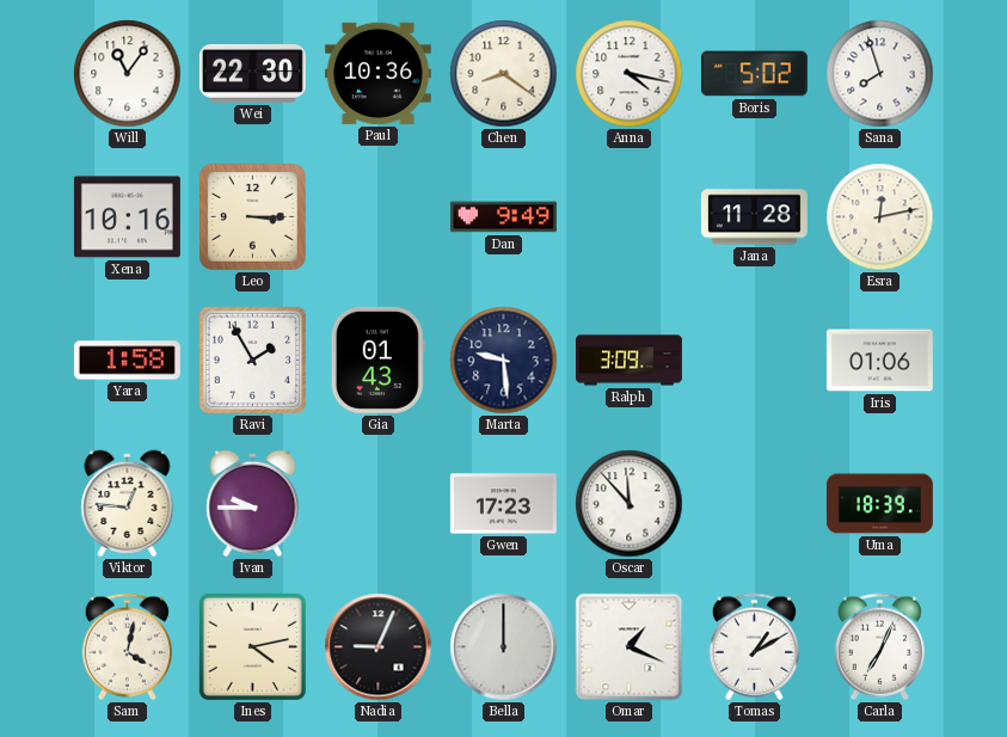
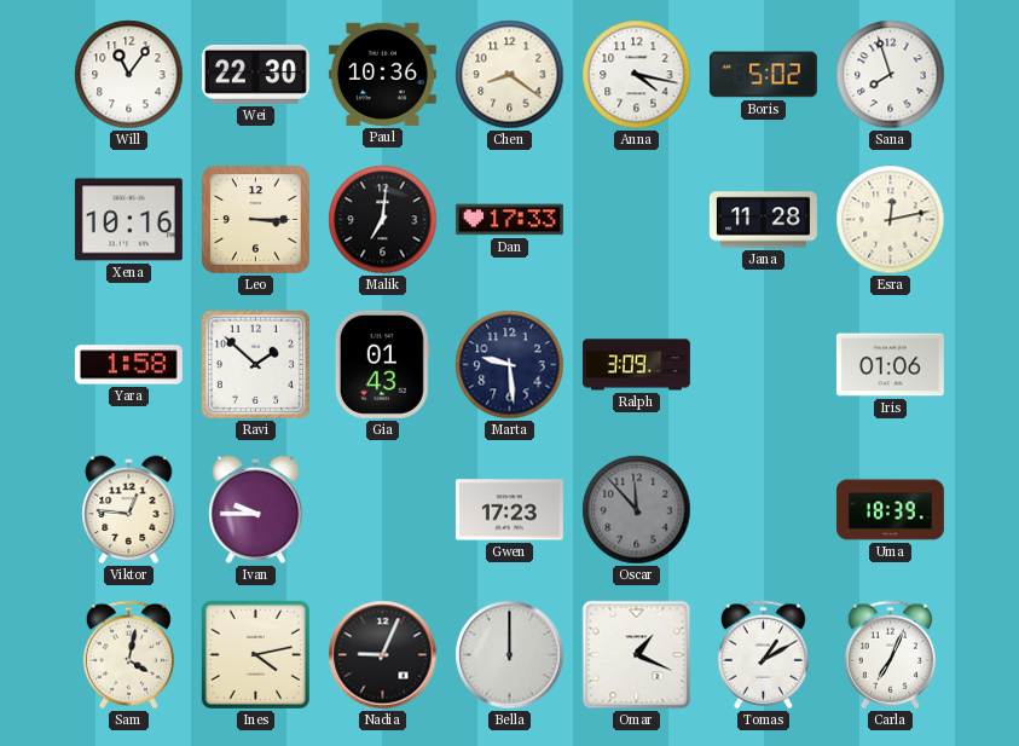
Malik: none -> 7:01 (383, 220)
Dan: 9:49 -> 17:33 (509, 220)
Ravi: 1:55 -> 1:52 (255, 364)
Oscar dial: white -> grey (637, 510)
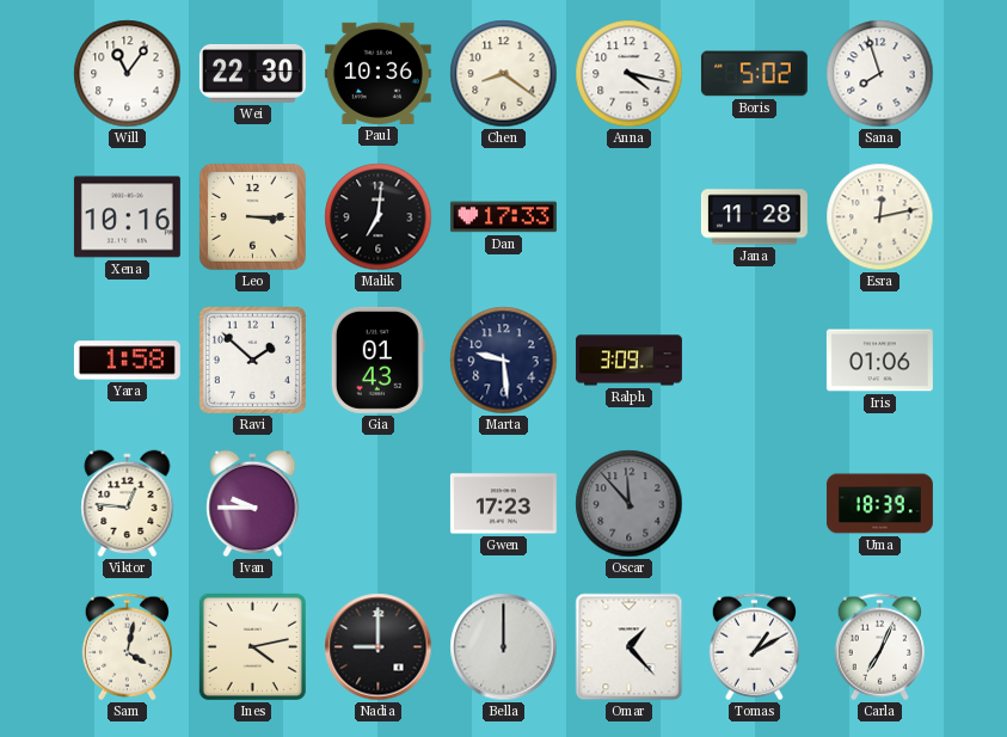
Nadia: 9:04 -> 9:00 (379, 647)
Omar: 1:19 -> 1:23 (630, 647)
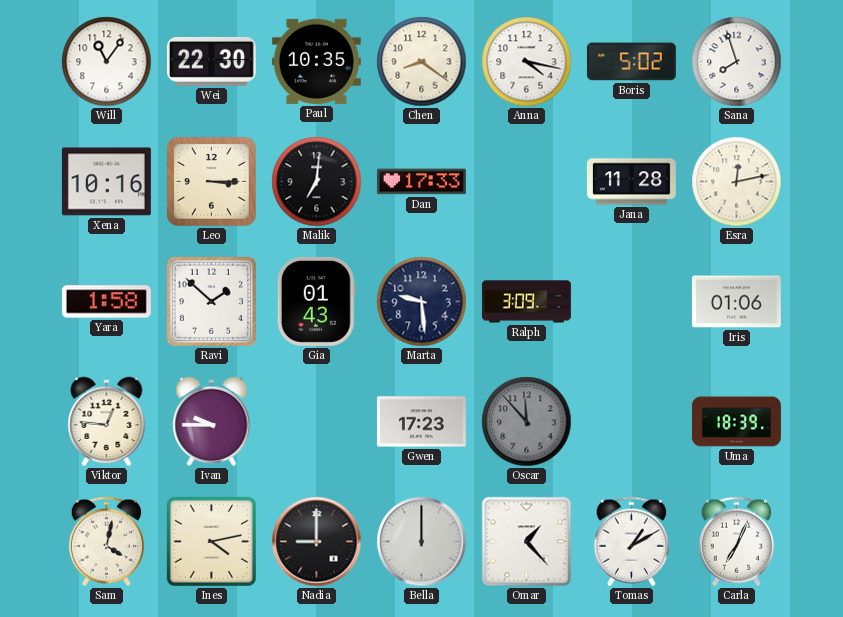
Paul: 10:36 -> 10:35 (316, 61)
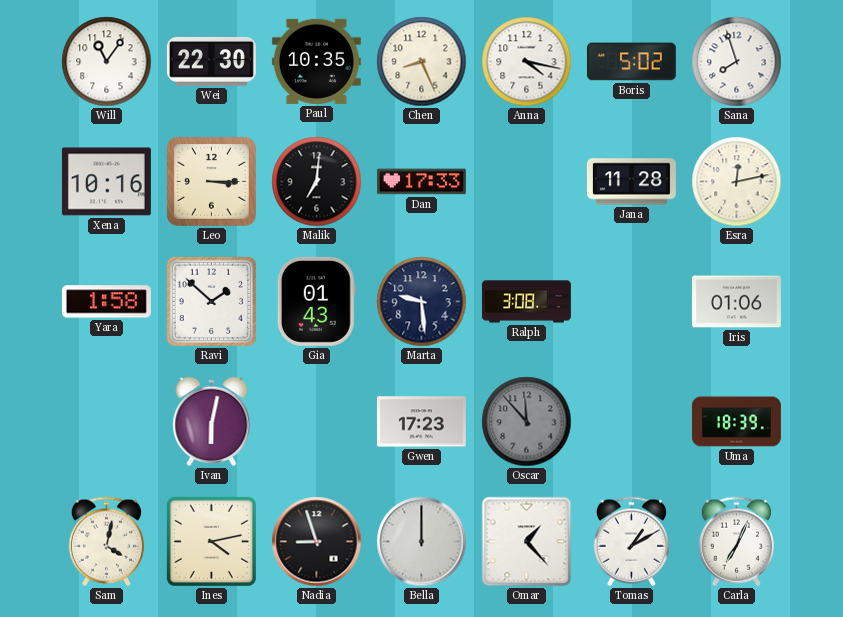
Chen: 8:21 -> 8:26 (422, 62)
Ralph: 3:09 -> 3:08 (526, 302)
Viktor: 12:46 -> none (107, 422)
Ivan: 9:45 -> 6:02 (212, 422)
Nadia: 9:00 -> 8:57 (317, 542)
